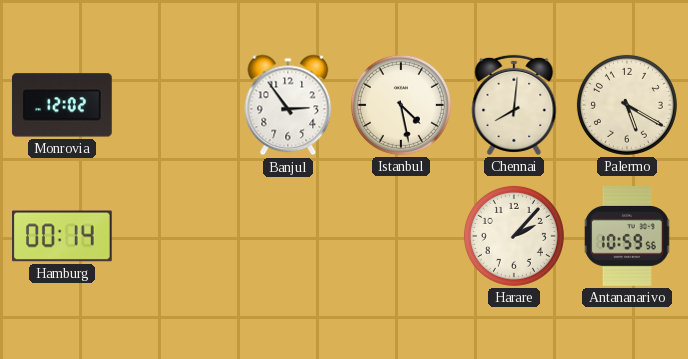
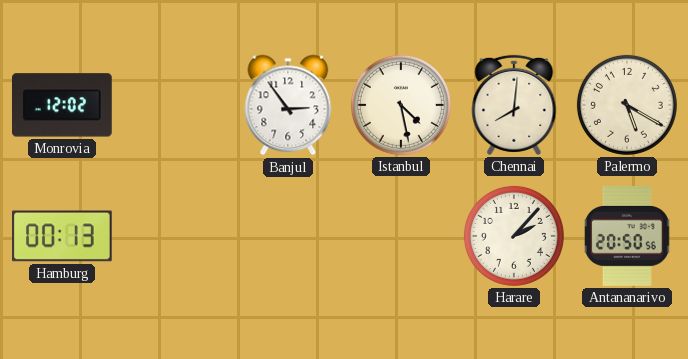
Hamburg: 00:14 -> 00:13 (63, 236)
Antananarivo: 10:59 -> 20:50 (627, 237)
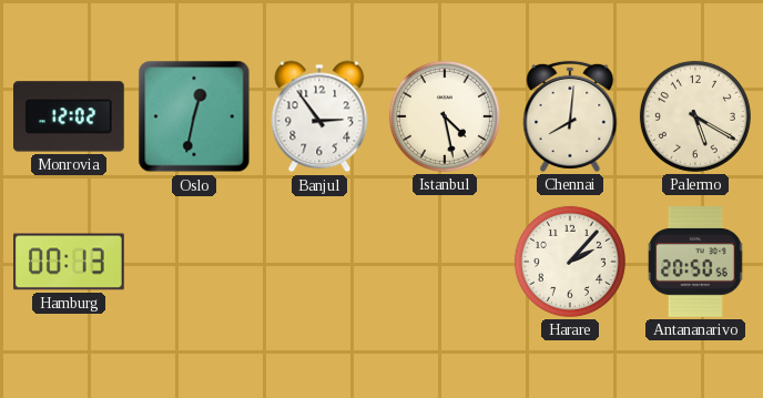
Oslo: none -> 12:32 (194, 116)
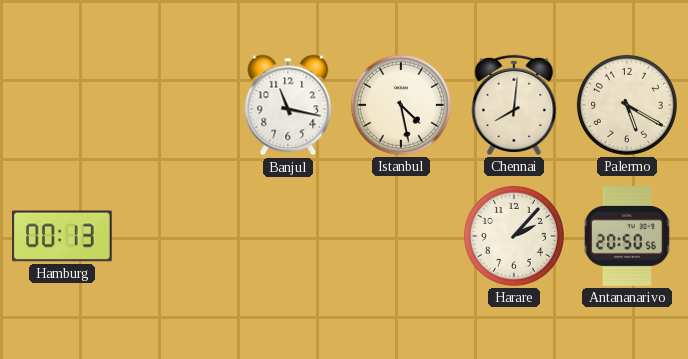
Monrovia: 12:02 -> none (69, 116)
Oslo: 12:32 -> none (194, 116)
Banjul: 2:54 -> 11:17 (288, 105)
